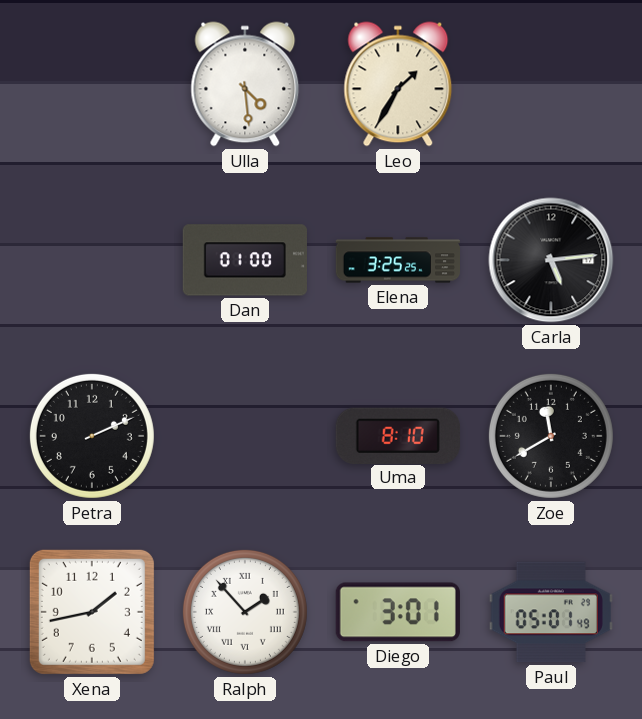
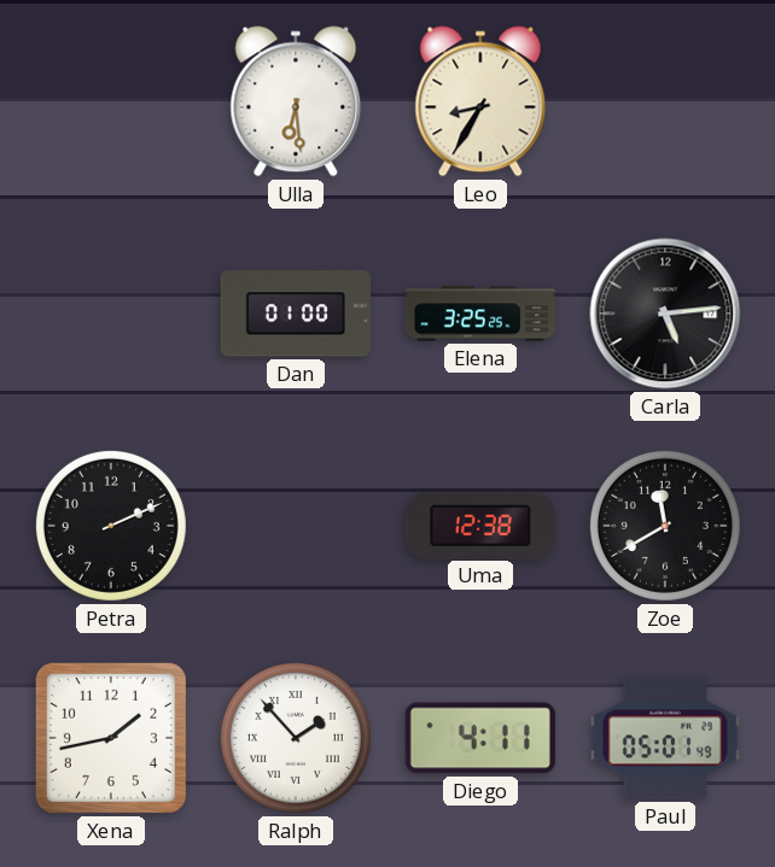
Ulla: 4:29 -> 6:29 (296, 101)
Leo: 1:35 -> 8:35 (480, 101)
Uma: 8:10 -> 12:38 (480, 525)
Diego: 3:01 -> 4:11 (480, 738)
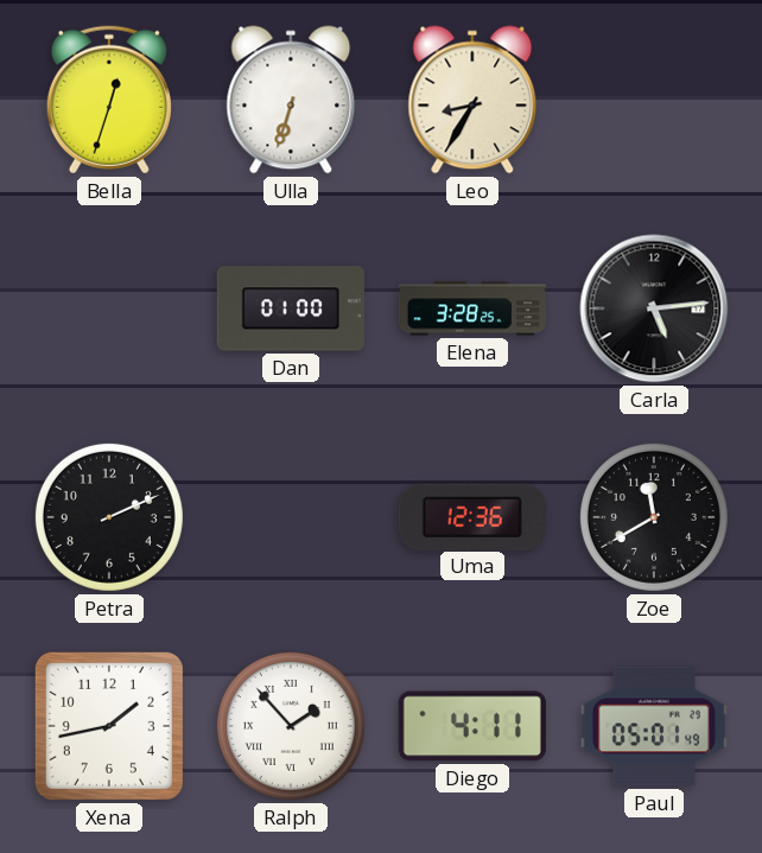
Bella: none -> 12:33 (109, 100)
Ulla: 6:29 -> 6:33 (291, 100)
Elena: 3:25 -> 3:28 (471, 308)
Uma: 12:38 -> 12:36 (472, 516)
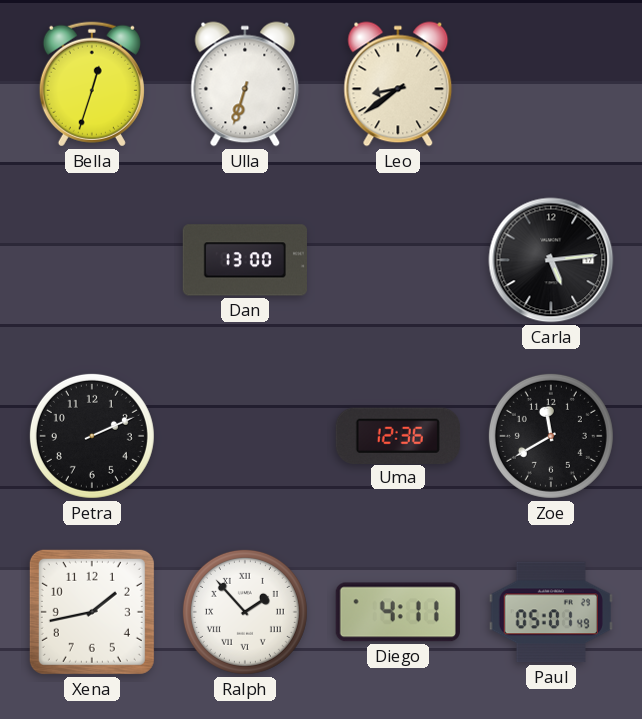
Leo: 8:35 -> 8:39 (398, 84)
Dan: 01:00 -> 13:00 (245, 260)
Elena: 3:28 -> none (471, 308)
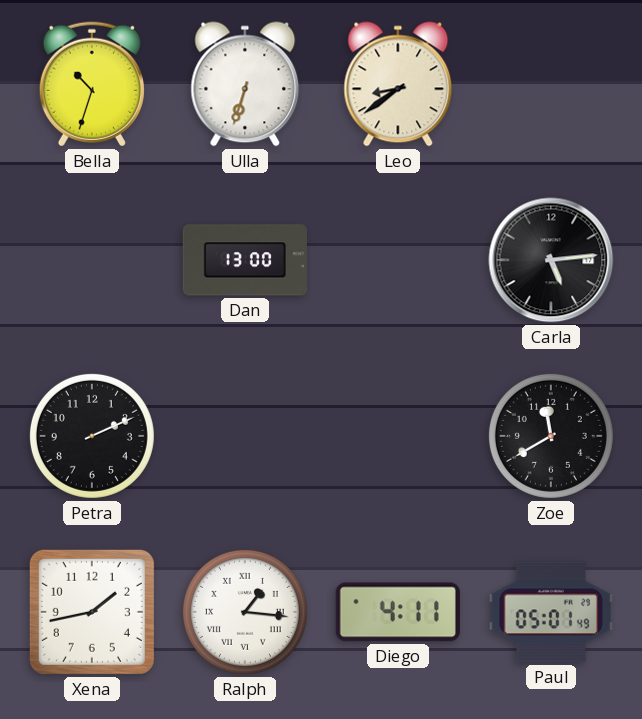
Bella: 12:33 -> 10:33 (92, 84)
Uma: 12:36 -> none (398, 435)
Ralph: 1:53 -> 1:16 (245, 612)
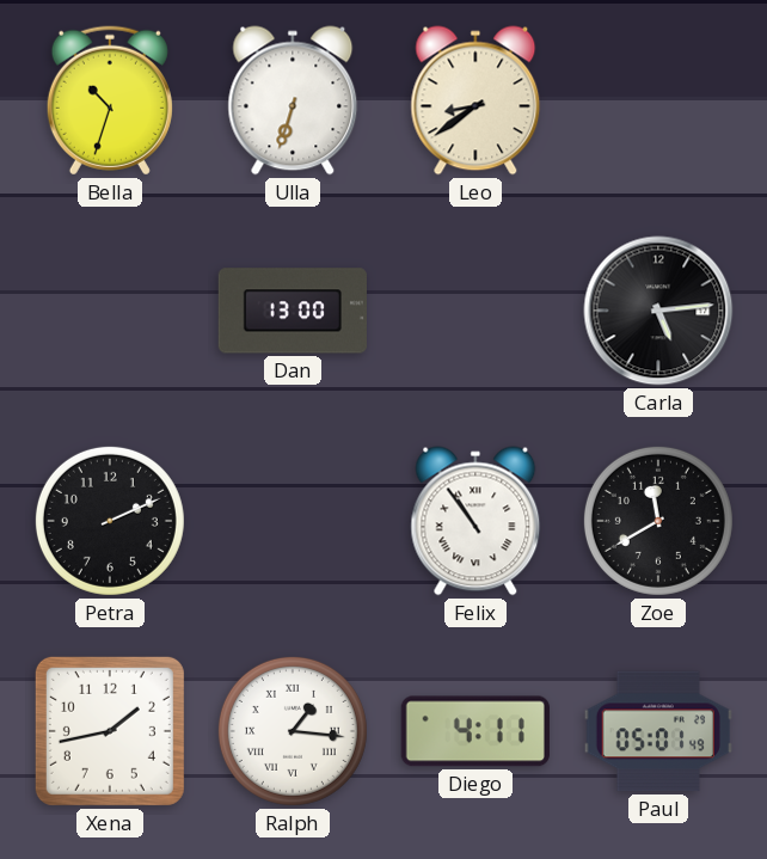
Felix: none -> 10:54 (475, 521)
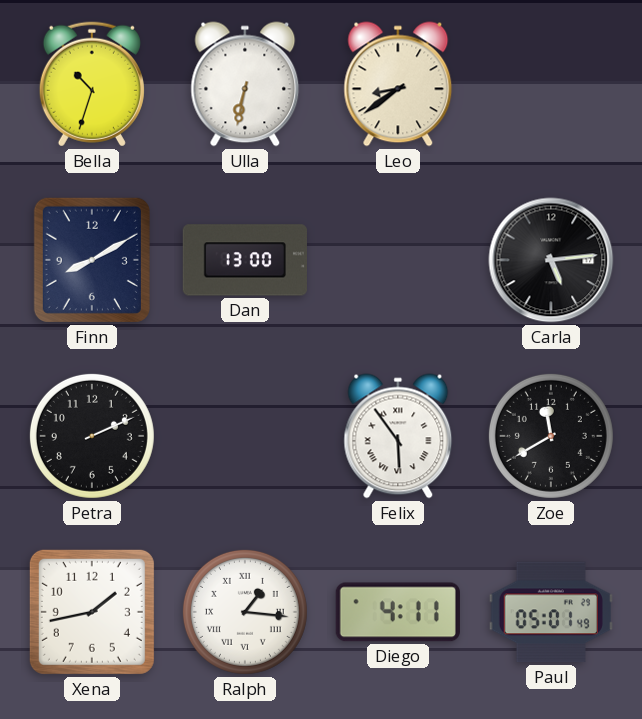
Ulla: 6:33 -> 6:32 (245, 84)
Finn: none -> 8:10 (92, 260)
Felix: 10:54 -> 5:54 (398, 436)
